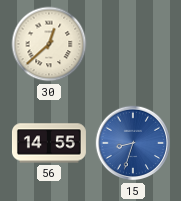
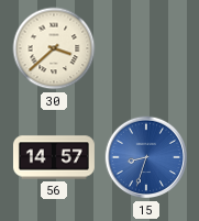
30: 12:38 -> 3:38 (54, 48)
56: 14:55 -> 14:57 (54, 157)
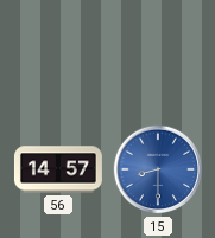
30: 3:38 -> none (54, 48)
15: 8:33 -> 8:30 (158, 169)
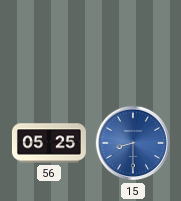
56: 14:57 -> 05:25 (49, 143)
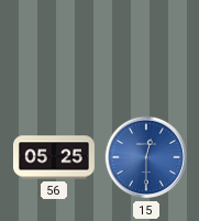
15: 8:30 -> 12:30 (146, 157)
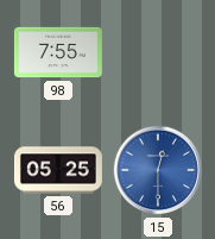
98: none -> 7:55 (58, 52)
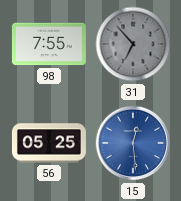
31: none -> 6:53 (133, 44)
15: 12:30 -> 12:29 (133, 143)
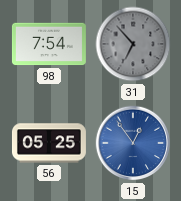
98: 7:55 -> 7:54 (49, 44)
15: 12:29 -> 12:54 (133, 143)
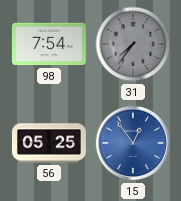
31: 6:53 -> 7:36 (133, 44)
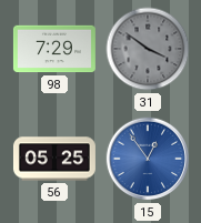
98: 7:54 -> 7:29 (54, 49)
31: 7:36 -> 3:51 (148, 49)
